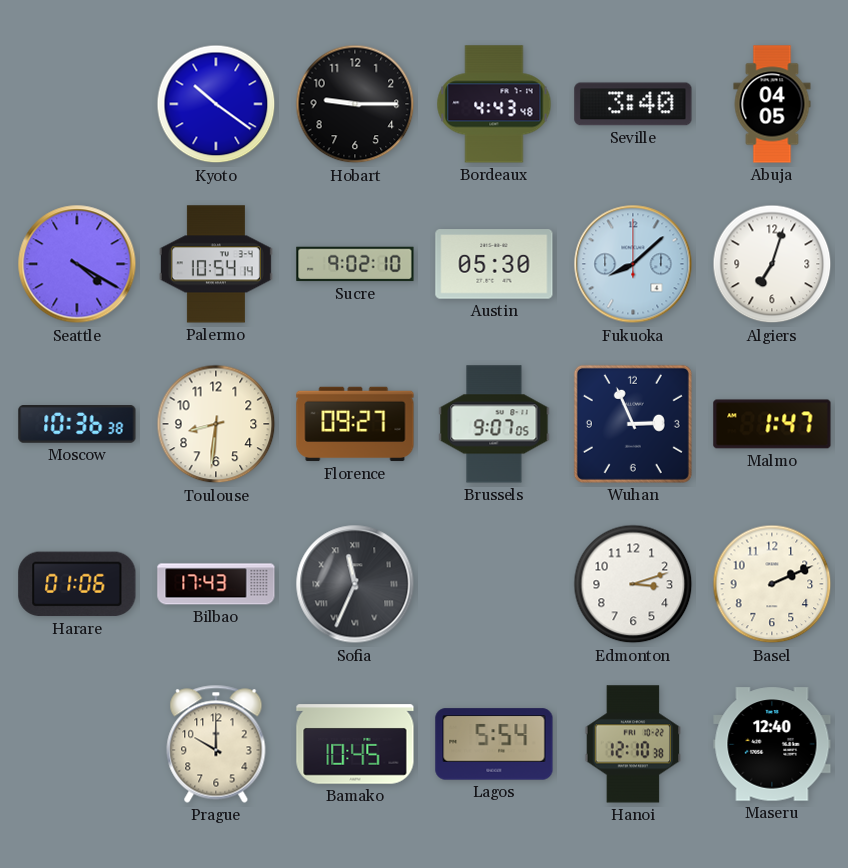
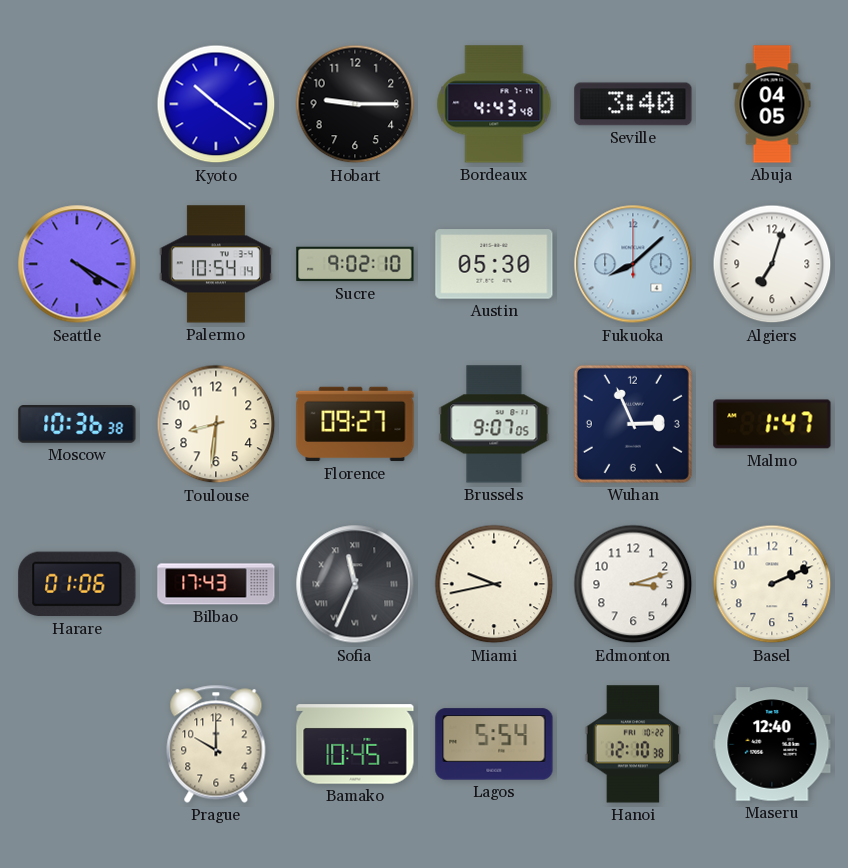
Miami: none -> 9:43 (494, 584)
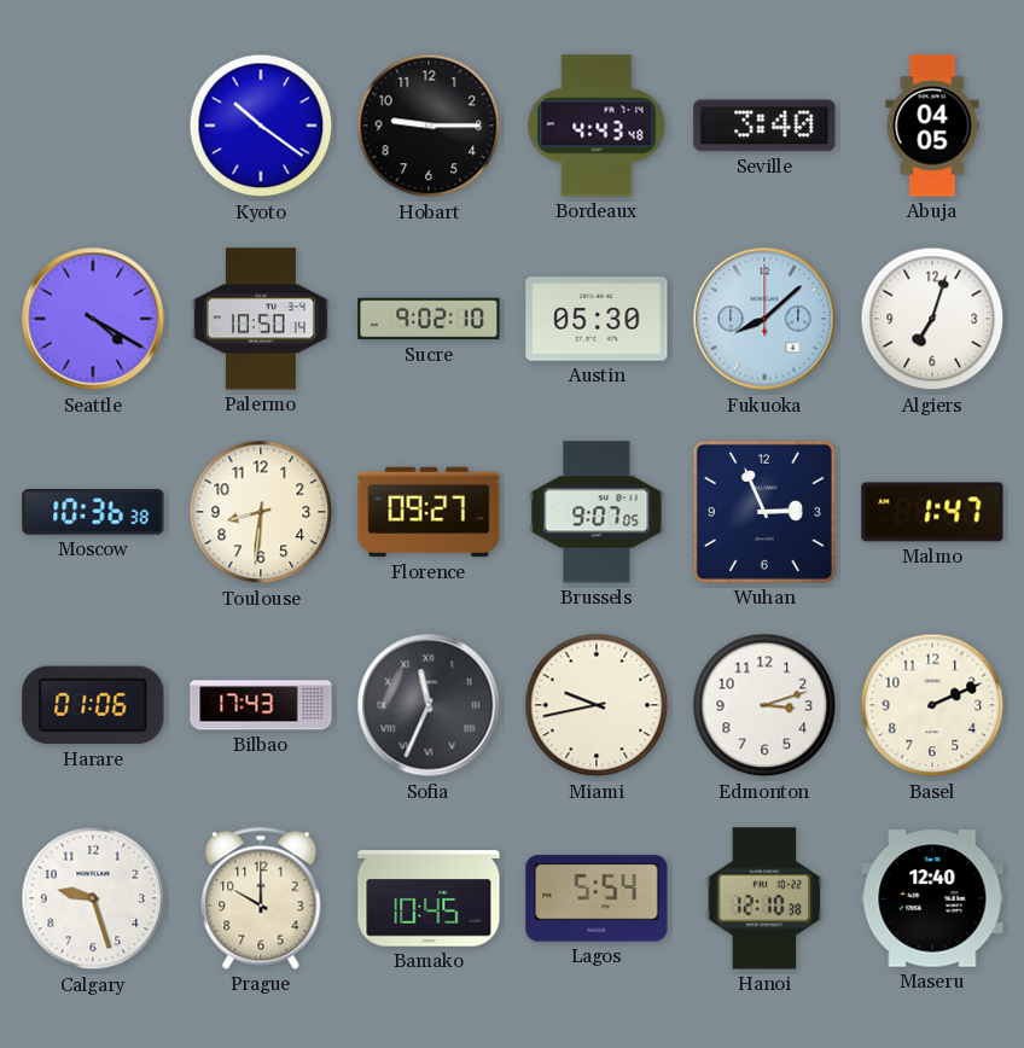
Palermo: 10:54 -> 10:50 (261, 319)
Calgary: none -> 9:27 (93, 898)
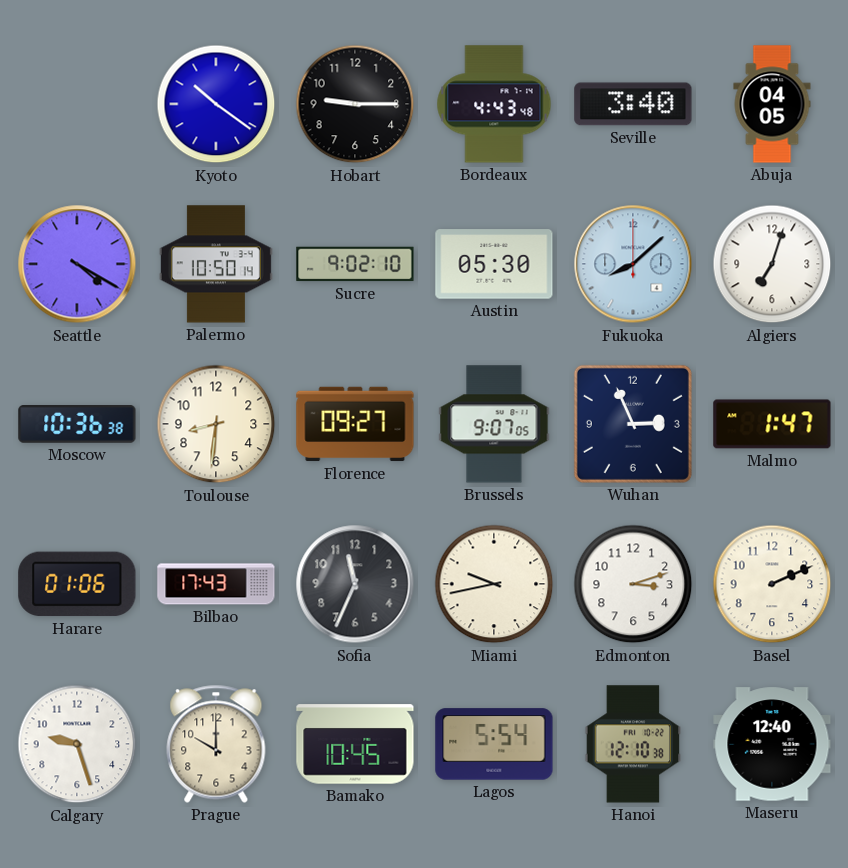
Sofia numerals: Roman -> Arabic (355, 584)
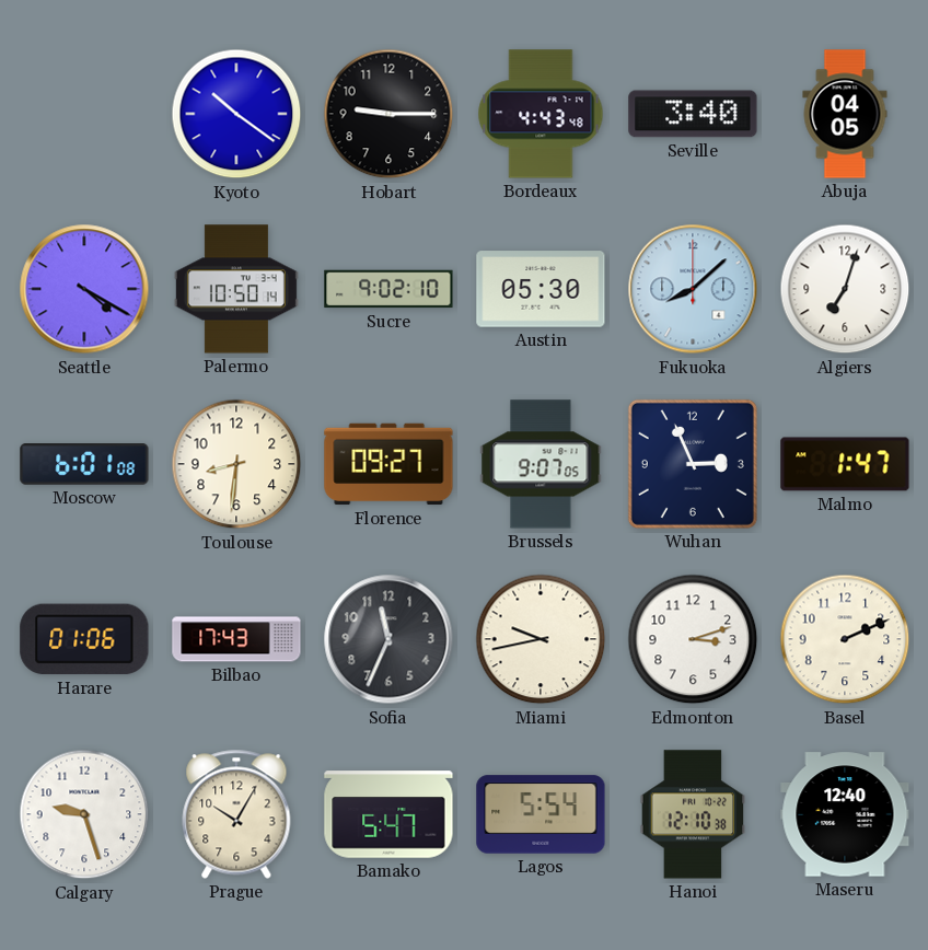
Moscow: 10:36 -> 6:01 (84, 465)
Prague: 10:00 -> 10:05 (236, 814)
Bamako: 10:45 -> 5:47 (388, 814)
